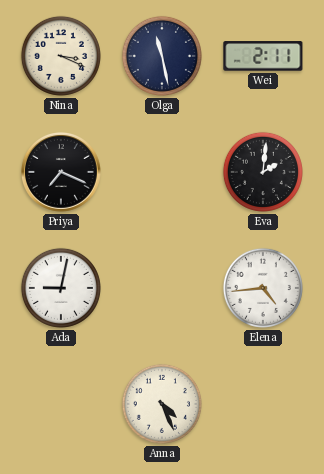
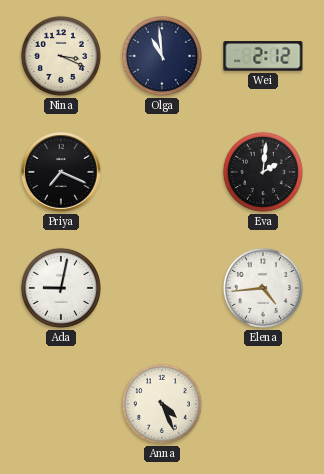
Olga: 11:28 -> 10:59 (162, 56)
Wei: 2:11 -> 2:12 (263, 56)
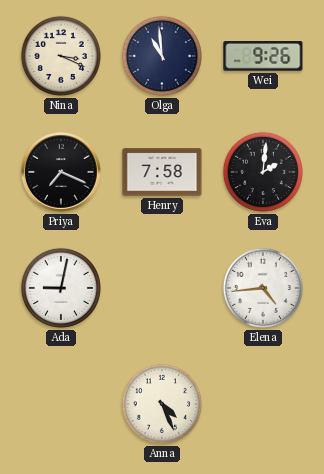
Wei: 2:12 -> 9:26 (263, 56)
Henry: none -> 7:58 (162, 172)
